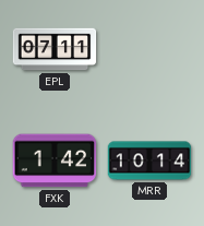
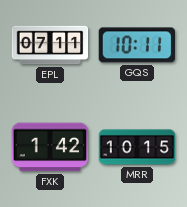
GQS: none -> 10:11 (136, 45)
MRR: 10:14 -> 10:15 (137, 147)
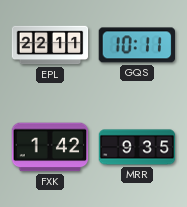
EPL: 07:11 -> 22:11 (50, 45)
MRR: 10:15 -> 9:35 (137, 147)
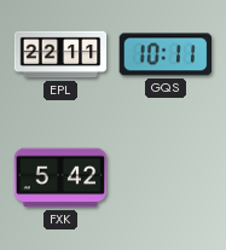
FXK: 1:42 -> 5:42 (60, 178)
MRR: 9:35 -> none (137, 147)
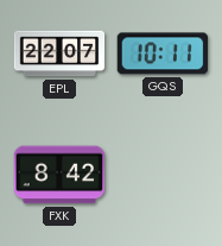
EPL: 22:11 -> 22:07 (59, 53)
FXK: 5:42 -> 8:42 (59, 175)
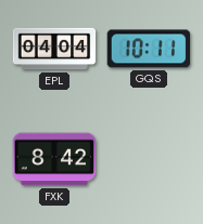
EPL: 22:07 -> 04:04 (54, 49)
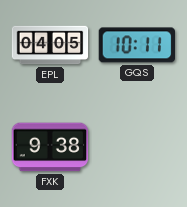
EPL: 04:04 -> 04:05 (50, 45)
FXK: 8:42 -> 9:38 (50, 147)
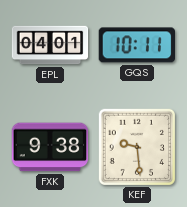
EPL: 04:05 -> 04:01 (50, 45)
KEF: none -> 9:29 (136, 146)
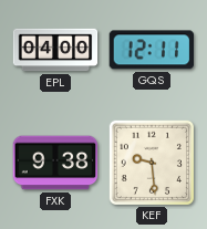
EPL: 04:01 -> 04:00 (55, 50)
GQS: 10:11 -> 12:11 (151, 50)
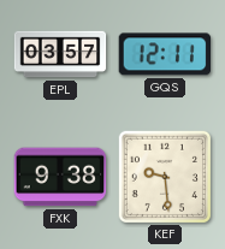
EPL: 04:00 -> 03:57 (60, 54)
